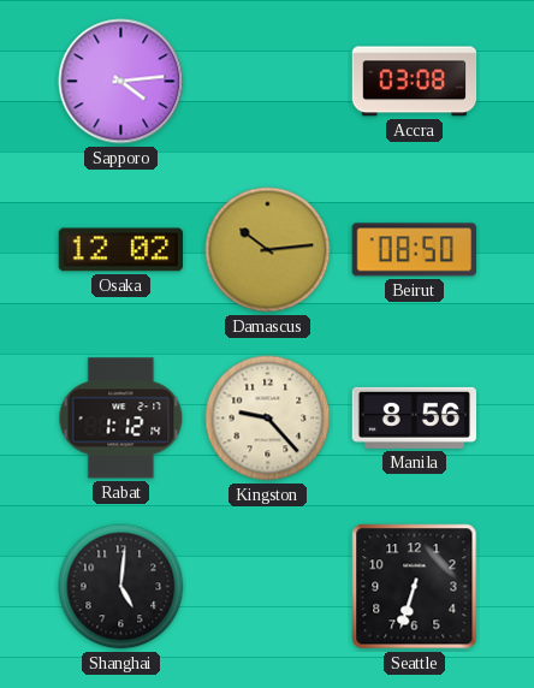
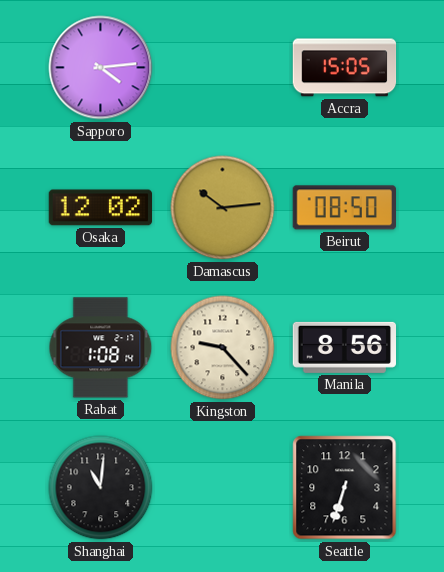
Accra: 03:08 -> 15:05 (345, 68)
Rabat: 1:12 -> 1:08 (101, 348)
Shanghai: 5:01 -> 11:01 (101, 488)
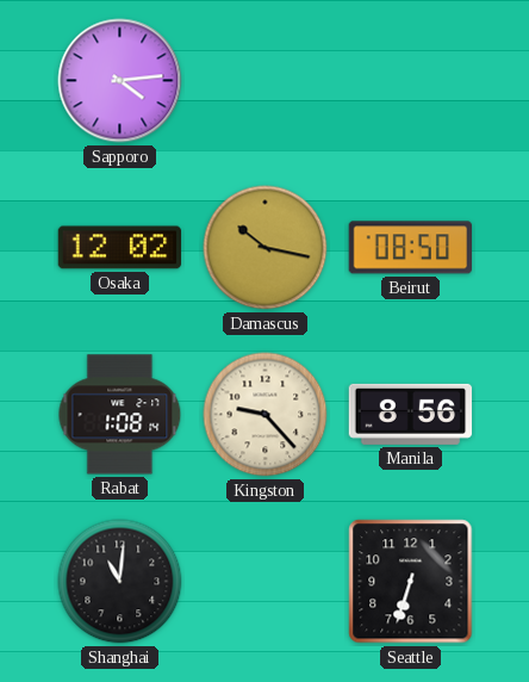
Accra: 15:05 -> none (345, 68)
Damascus: 10:14 -> 10:17 (266, 248)
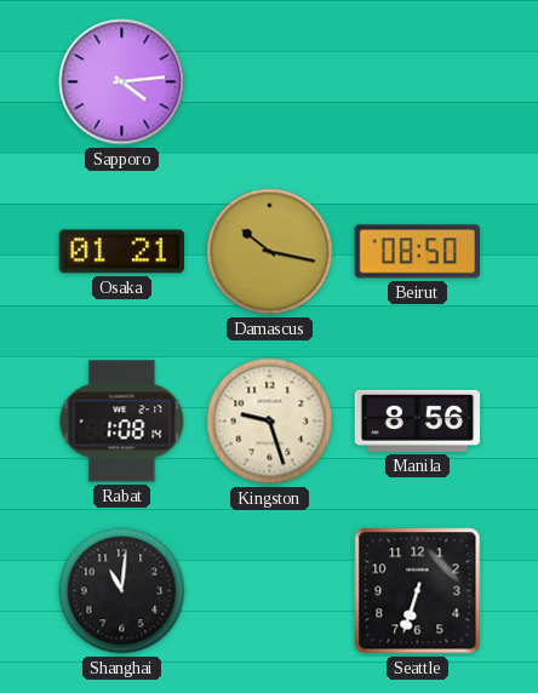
Osaka: 12:02 -> 01:21 (122, 252)
Kingston: 9:23 -> 9:27 (270, 422)
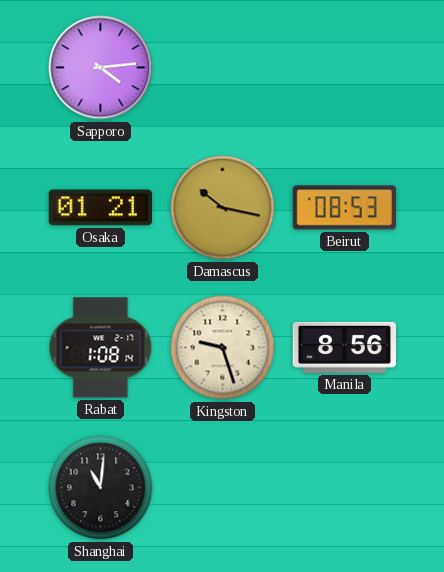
Beirut: 08:50 -> 08:53 (344, 208)
Seattle: 6:33 -> none (418, 591)
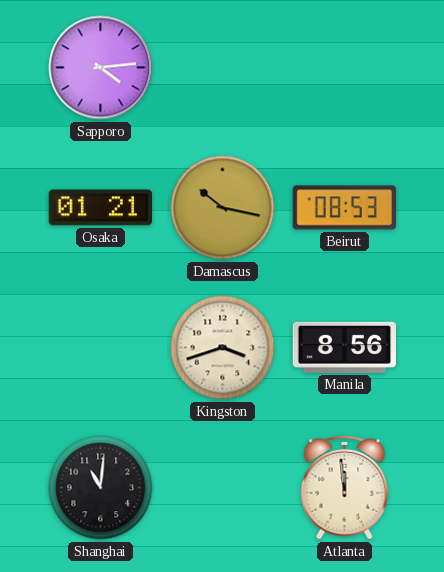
Rabat: 1:08 -> none (101, 348)
Kingston: 9:27 -> 3:42 (223, 348)
Atlanta: none -> 11:59 (345, 488)
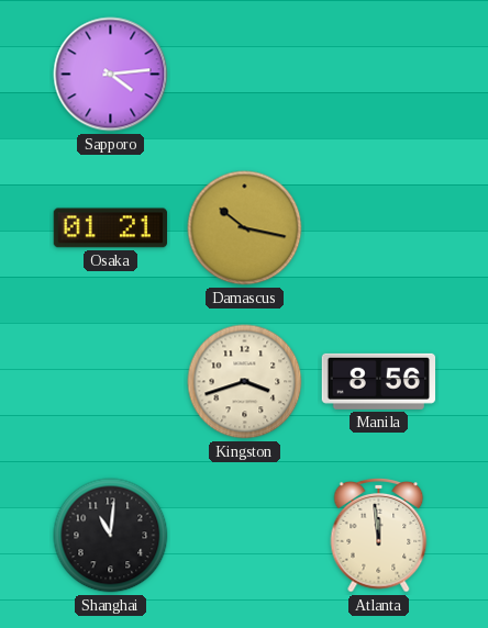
Beirut: 08:53 -> none (344, 208)
